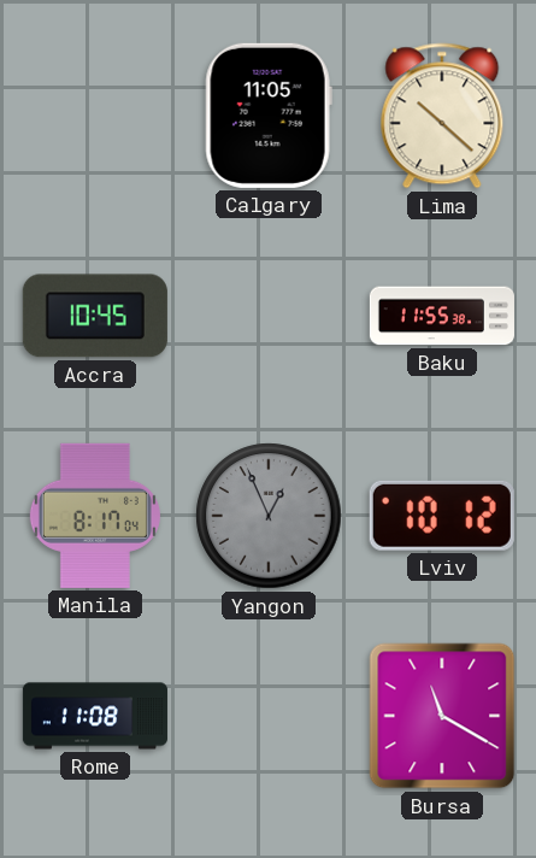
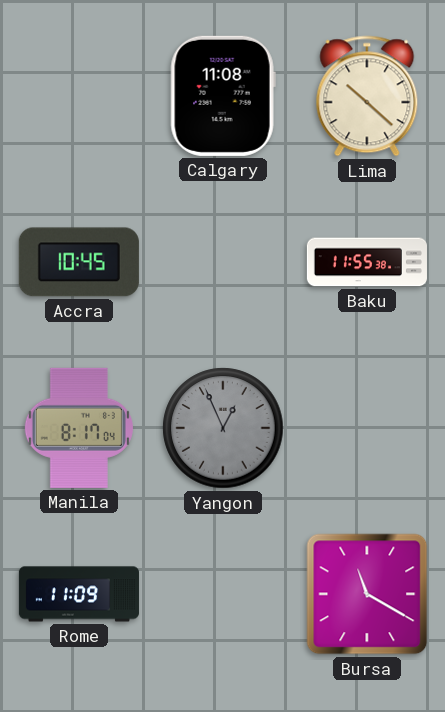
Calgary: 11:05 -> 11:08 (223, 96)
Lviv: 10:12 -> none (442, 516)
Rome: 11:08 -> 11:09 (79, 594)
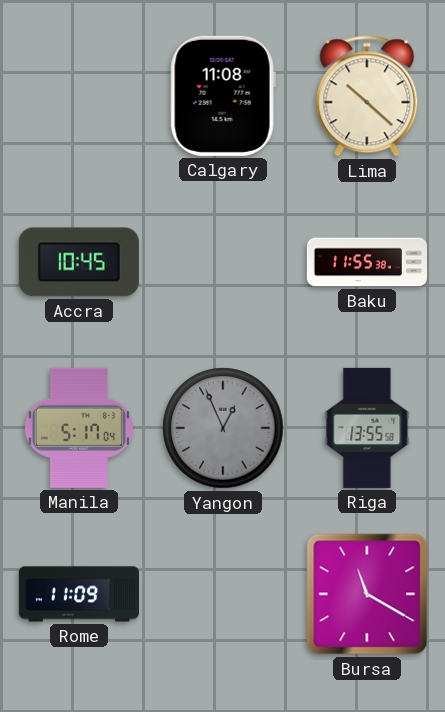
Manila: 8:17 -> 5:17 (79, 428)
Riga: none -> 13:55 (367, 428)
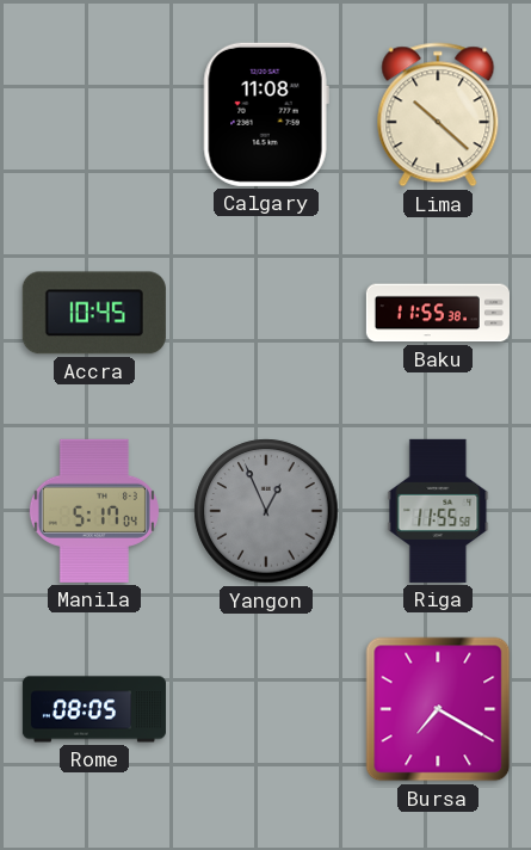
Riga: 13:55 -> 11:55 (438, 511)
Rome: 11:09 -> 08:05 (94, 709)
Bursa: 11:20 -> 7:20 (438, 709)
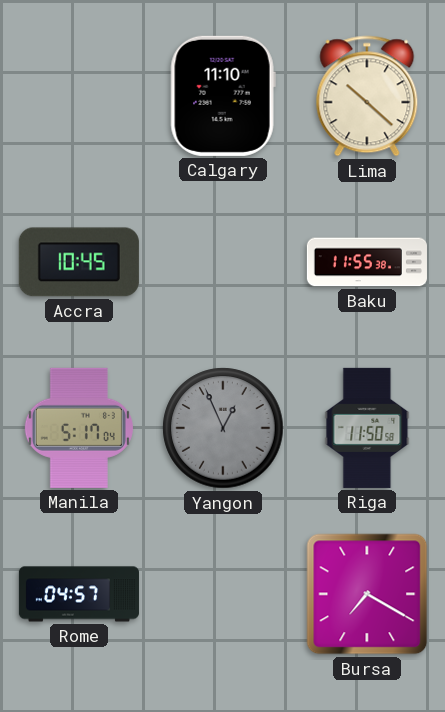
Calgary: 11:08 -> 11:10 (223, 96)
Riga: 11:55 -> 11:50 (367, 428)
Rome: 08:05 -> 04:57 (79, 594)
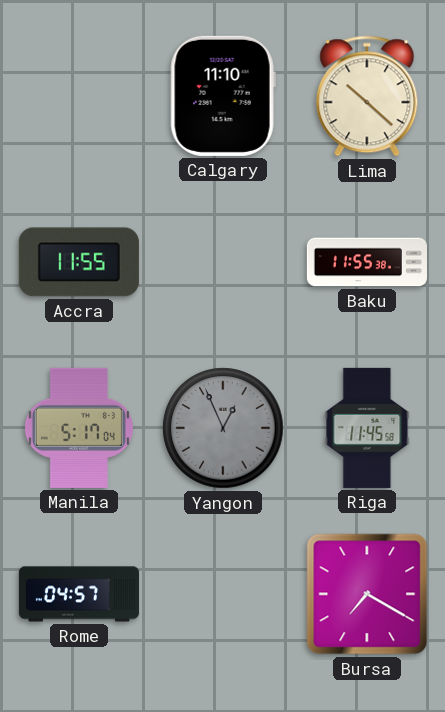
Accra: 10:45 -> 11:55 (79, 262)
Riga: 11:50 -> 11:45 (367, 428)
